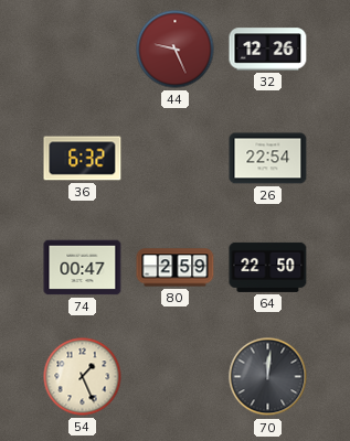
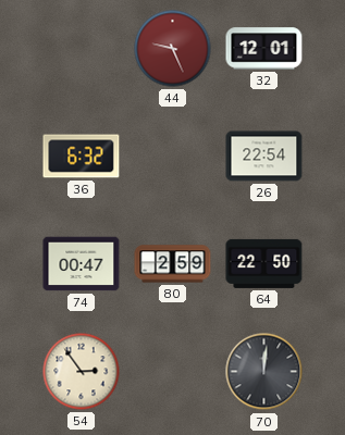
32: 12:26 -> 12:01 (264, 49)
54: 1:26 -> 2:54 (82, 372)
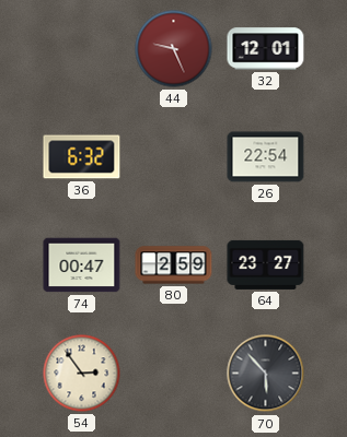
64: 22:50 -> 23:27 (266, 264)
70: 12:01 -> 5:53 (266, 374)
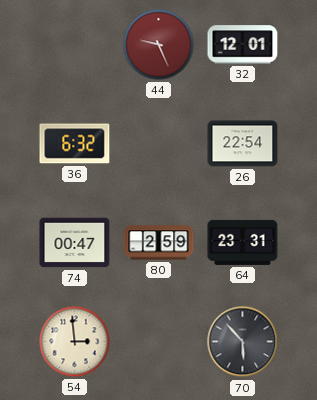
64: 23:27 -> 23:31 (243, 242)
54: 2:54 -> 2:59 (75, 342)
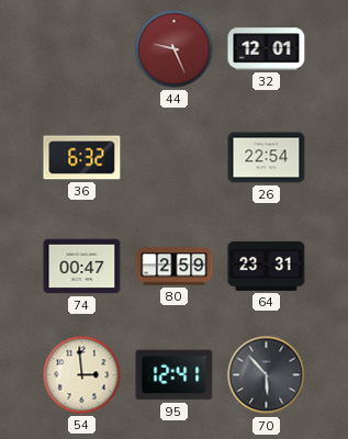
95: none -> 12:41 (175, 375)
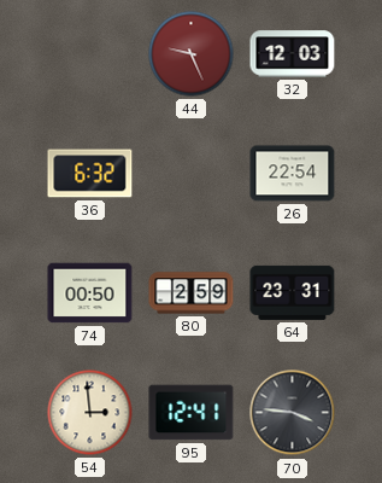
32: 12:01 -> 12:03 (293, 54)
74: 00:47 -> 00:50 (90, 293)
70: 5:53 -> 3:46 (293, 413)
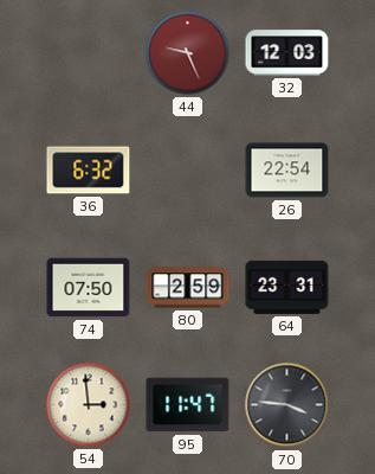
74: 00:50 -> 07:50 (89, 288)
95: 12:41 -> 11:47 (188, 405)
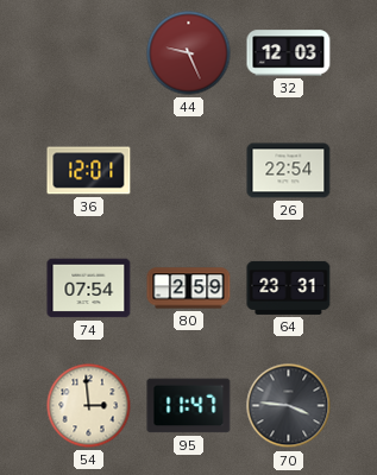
36: 6:32 -> 12:01 (89, 171)
74: 07:50 -> 07:54 (89, 289)
